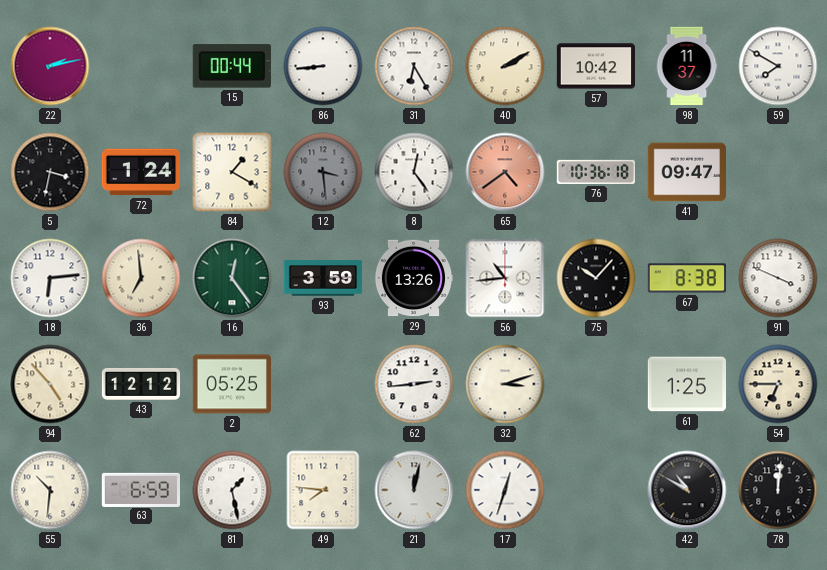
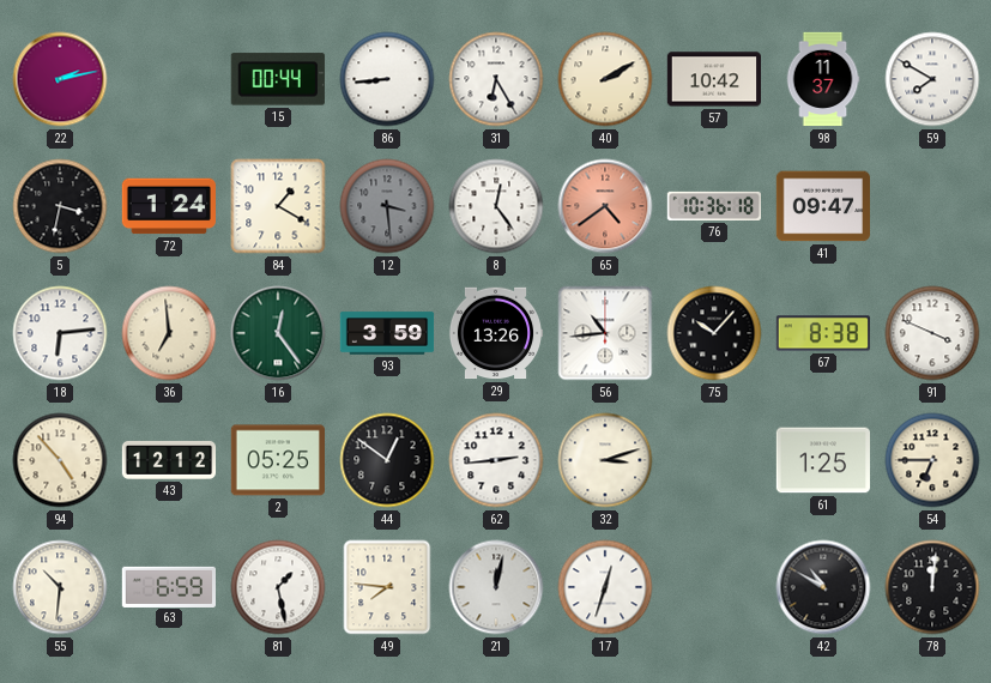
44: none -> 12:51 (387, 460)
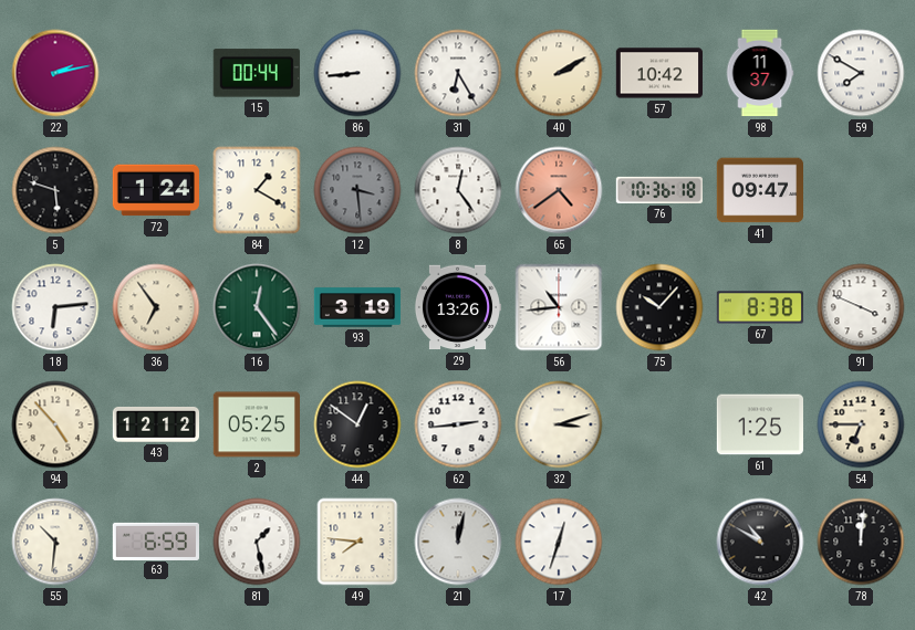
5: 3:32 -> 5:48 (55, 190)
36: 6:59 -> 6:54 (156, 307)
93: 3:59 -> 3:19 (357, 307)
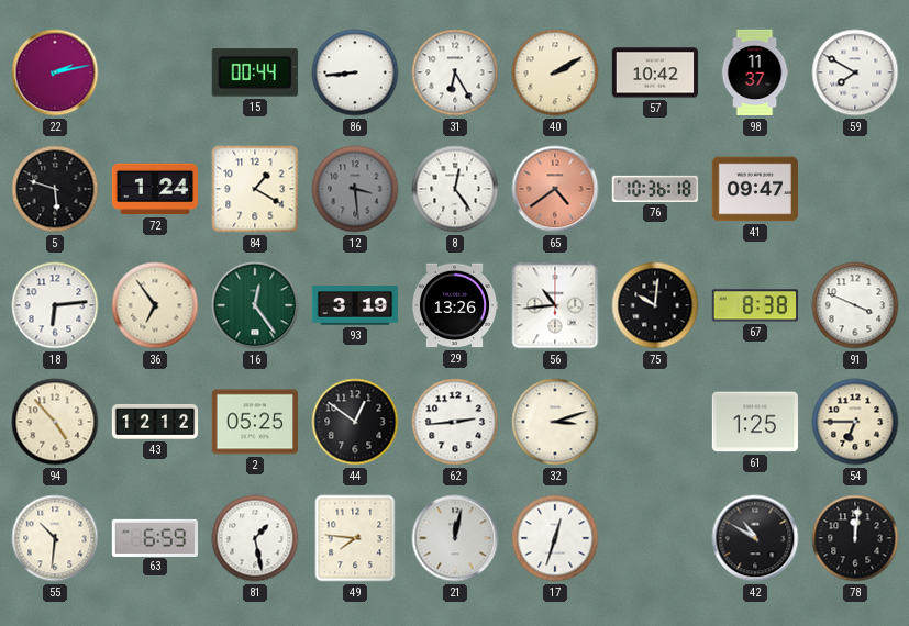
75: 10:07 -> 10:01 (655, 305)
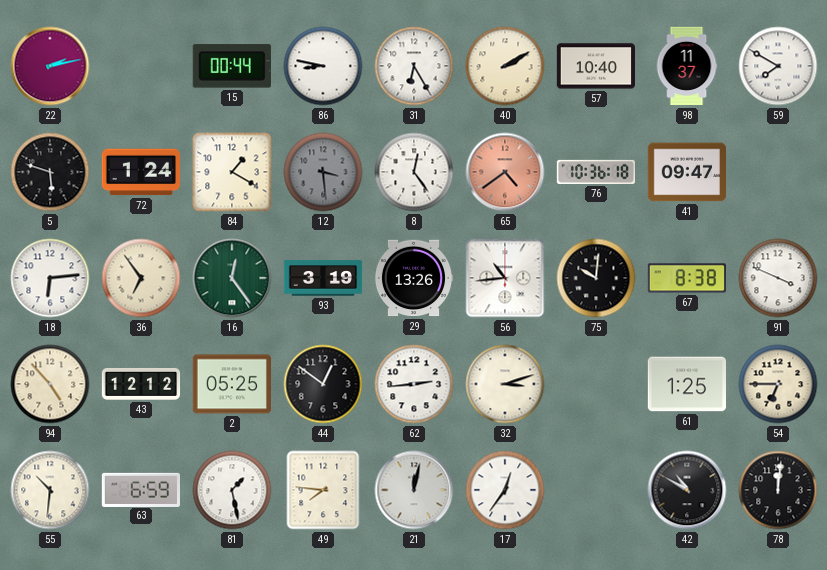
86: 8:44 -> 8:47 (323, 66)
57: 10:42 -> 10:40 (595, 66)
17: 12:33 -> 12:36 (505, 490)
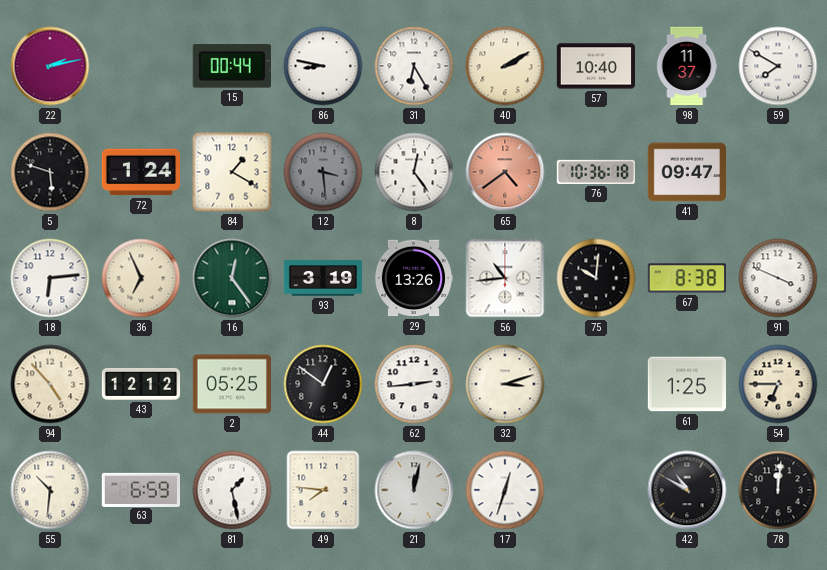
36: 6:54 -> 6:56 (141, 278)
17: 12:36 -> 12:33 (505, 490)
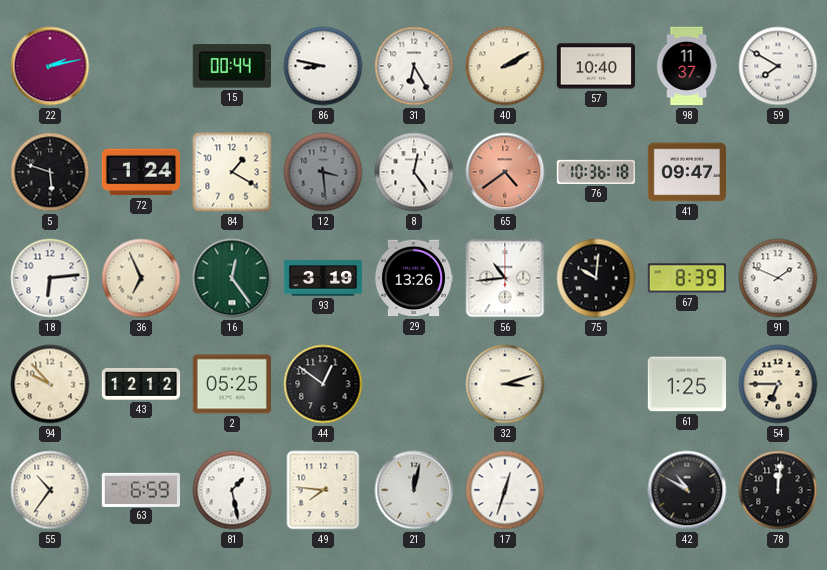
67: 8:38 -> 8:39 (686, 278)
91: 3:49 -> 1:49 (778, 278)
94: 4:53 -> 9:53 (50, 384)
62: 2:44 -> none (414, 384)
55: 10:31 -> 10:36 (50, 490)
